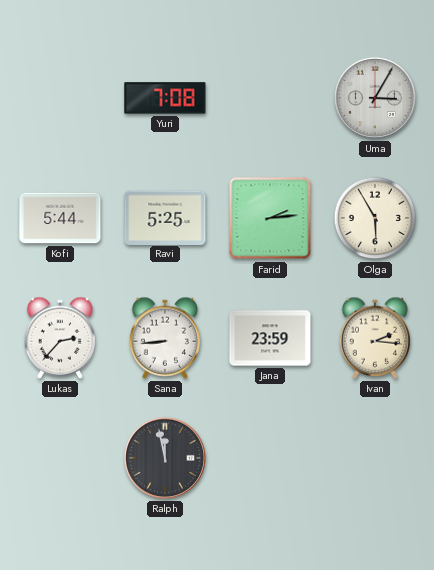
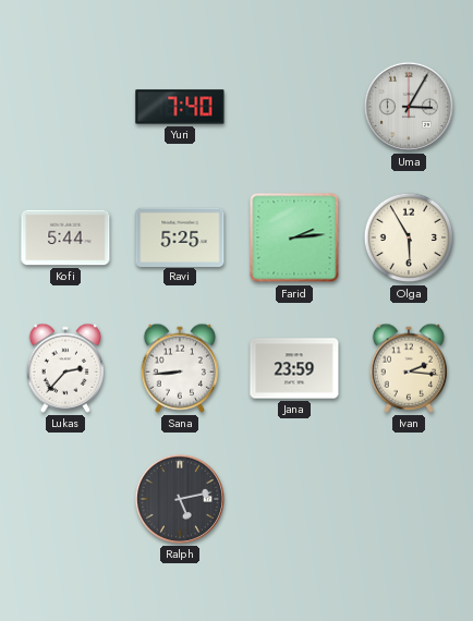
Yuri: 7:08 -> 7:40 (180, 107)
Ralph: 11:58 -> 5:13 (180, 499)
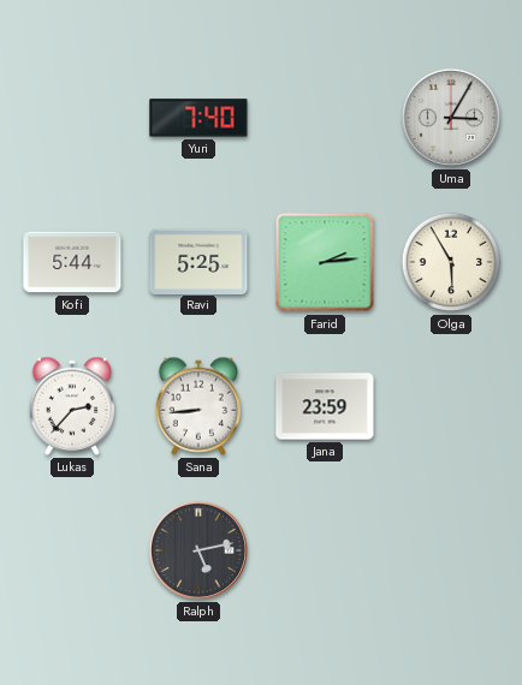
Ivan: 2:16 -> none (408, 368)
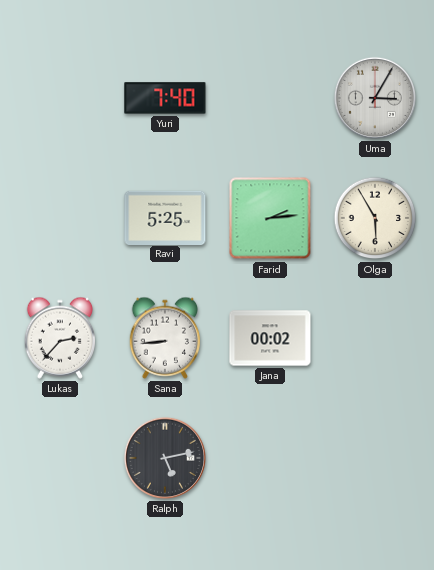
Kofi: 5:44 -> none (72, 262)
Jana: 23:59 -> 00:02 (270, 338)
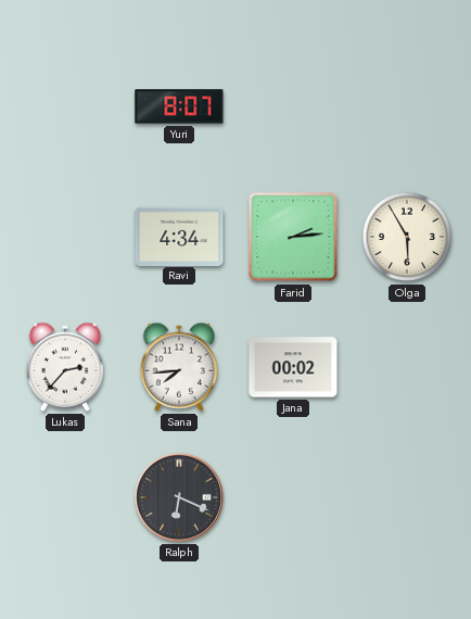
Yuri: 7:40 -> 8:07 (179, 106)
Uma: 3:05 -> none (375, 98)
Ravi: 5:25 -> 4:34 (179, 236)
Sana: 8:44 -> 7:44 (178, 367)
Ralph: 5:13 -> 6:19 (179, 497)
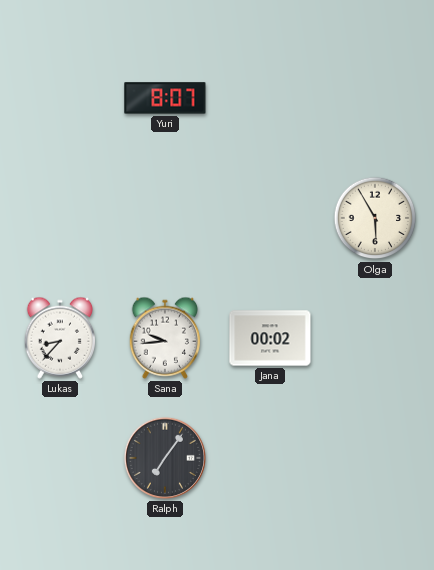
Ravi: 4:34 -> none (179, 236)
Farid: 2:14 -> none (293, 237)
Lukas: 2:37 -> 8:37 (59, 338)
Sana: 7:44 -> 9:44 (164, 338)
Ralph: 6:19 -> 7:06 (165, 458)
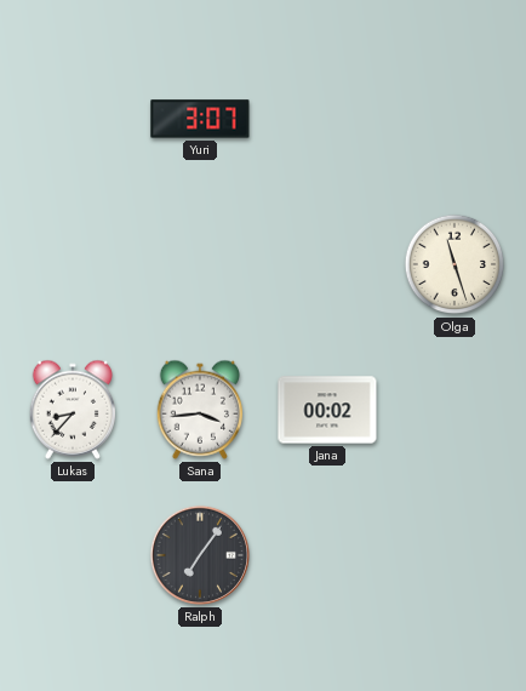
Yuri: 8:07 -> 3:07 (200, 119)
Olga: 5:55 -> 11:27 (454, 264)
Sana: 9:44 -> 3:44 (199, 410)
